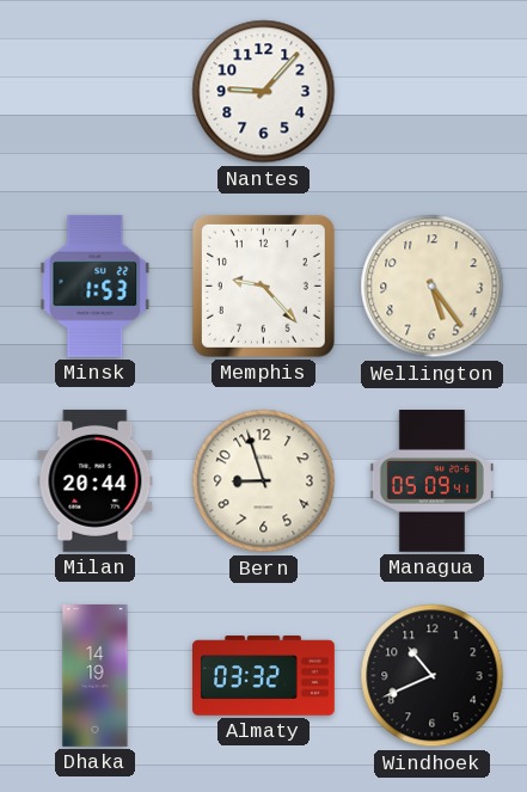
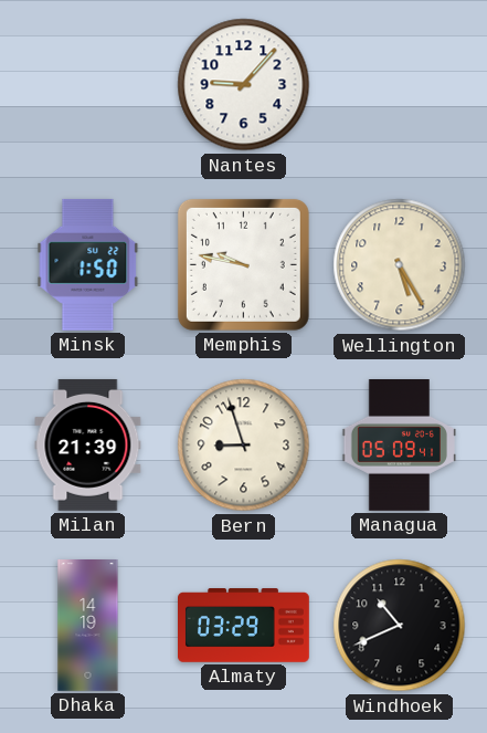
Minsk: 1:53 -> 1:50 (88, 264)
Memphis: 9:23 -> 9:47 (243, 264)
Wellington: 5:24 -> 5:25 (400, 265)
Milan: 20:44 -> 21:39 (88, 444)
Almaty: 03:32 -> 03:29 (244, 626)
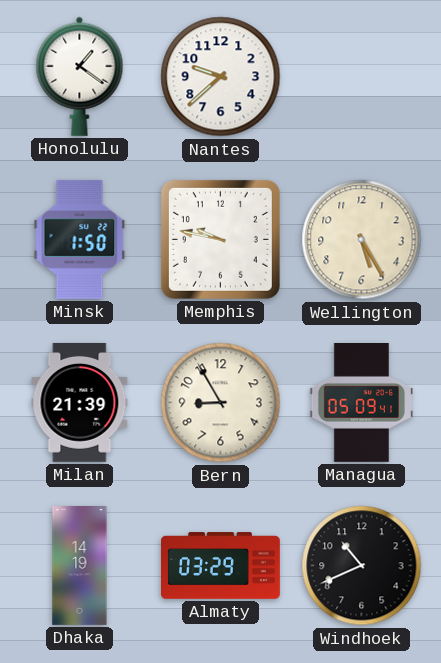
Honolulu: none -> 1:21 (80, 76)
Nantes: 9:07 -> 9:38 (221, 77)
Bern: 8:57 -> 8:55 (221, 403)
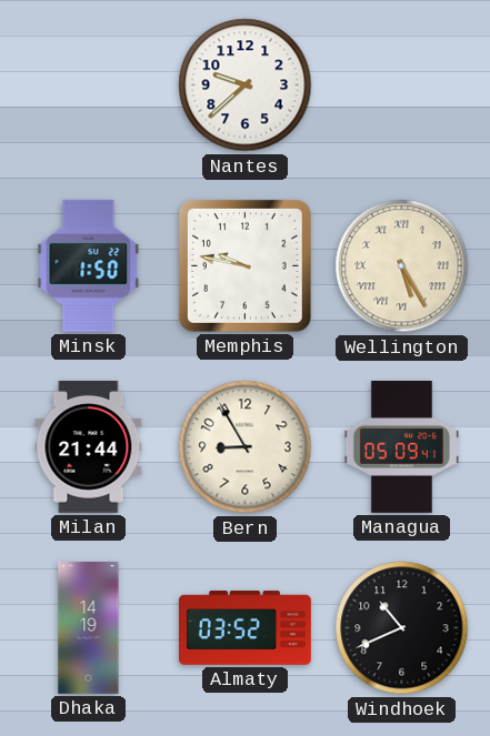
Honolulu: 1:21 -> none (80, 76)
Wellington numerals: Arabic -> Roman (402, 266)
Milan: 21:39 -> 21:44 (89, 446)
Almaty: 03:29 -> 03:52 (246, 628)
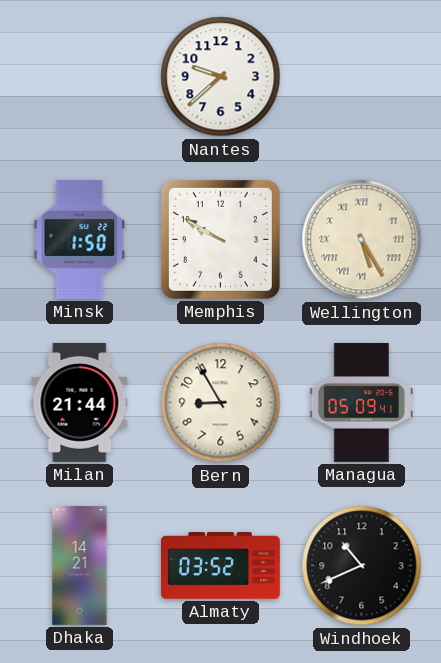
Memphis: 9:47 -> 9:50 (220, 239)
Dhaka: 14:19 -> 14:21 (80, 566)
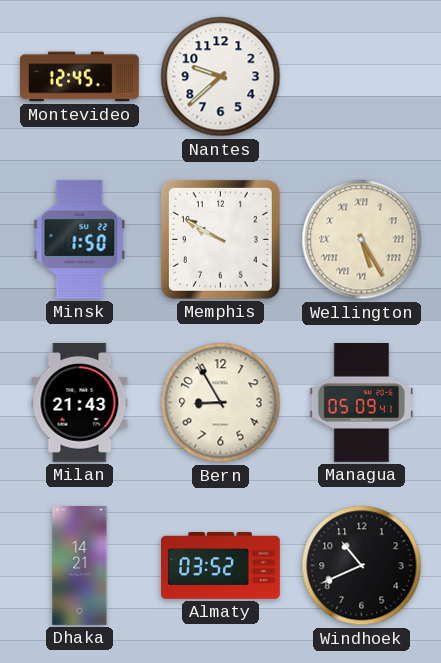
Montevideo: none -> 12:45 (80, 77)
Milan: 21:44 -> 21:43 (80, 402)
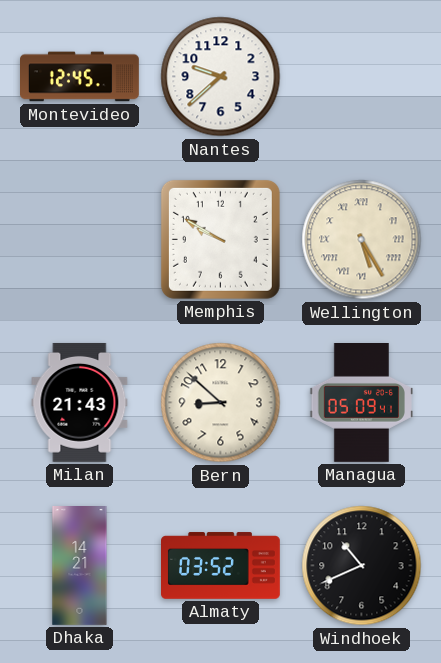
Minsk: 1:50 -> none (80, 239)
Bern: 8:55 -> 8:52 (221, 403)
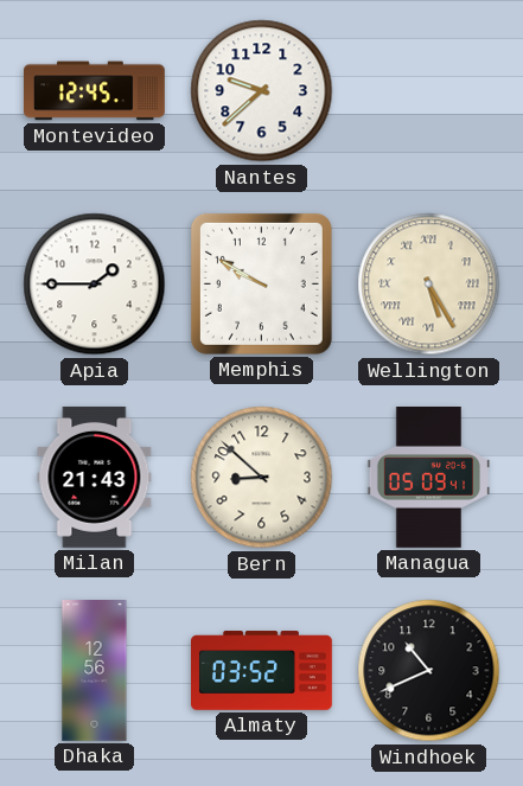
Apia: none -> 1:45 (95, 285)
Dhaka: 14:21 -> 12:56 (95, 671)
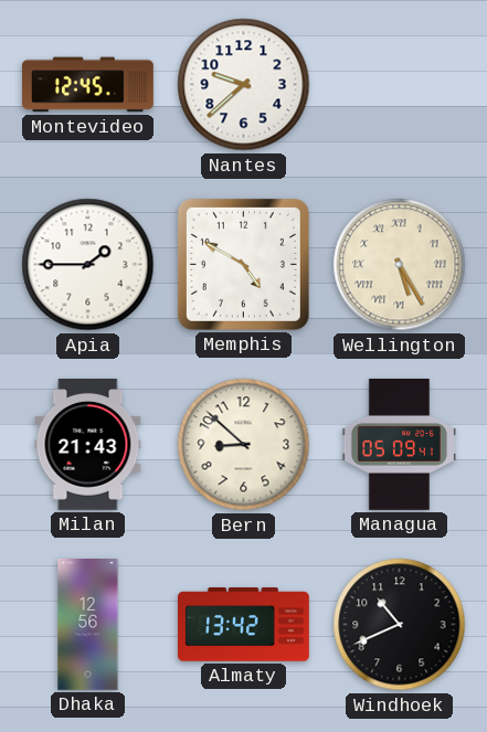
Memphis: 9:50 -> 4:50 (243, 264)
Almaty: 03:52 -> 13:42 (244, 625)
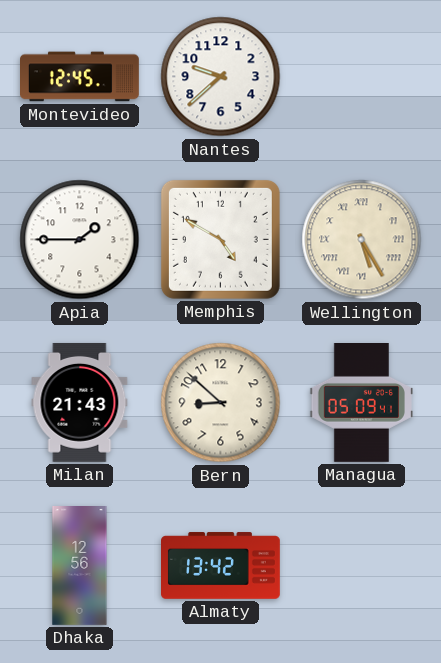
Windhoek: 10:41 -> none (400, 625)
